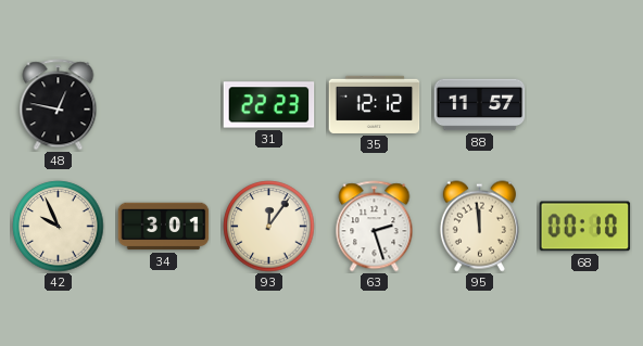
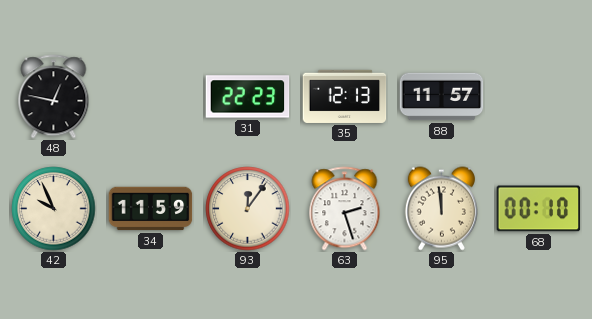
35: 12:12 -> 12:13 (345, 96)
34: 3:01 -> 11:59 (151, 209)
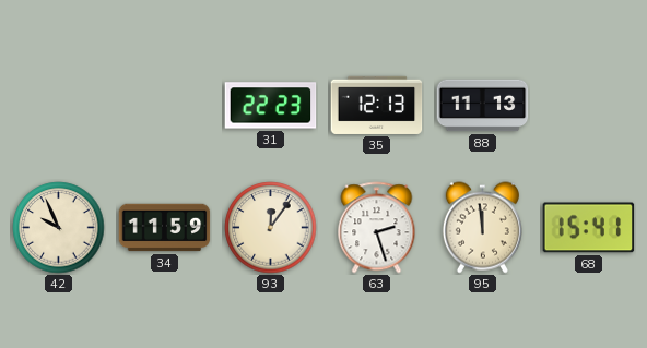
48: 12:47 -> none (54, 97)
88: 11:57 -> 11:13 (483, 106)
68: 00:10 -> 15:41 (589, 228)
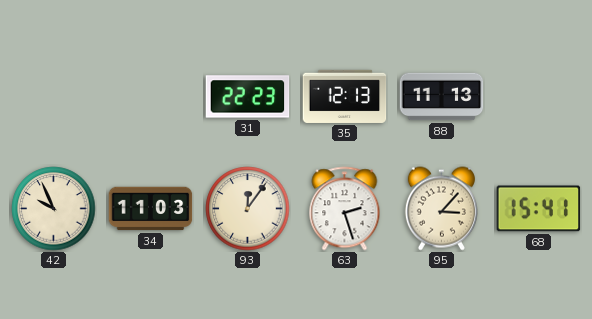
34: 11:59 -> 11:03 (151, 209)
95: 11:59 -> 3:07 (441, 209)
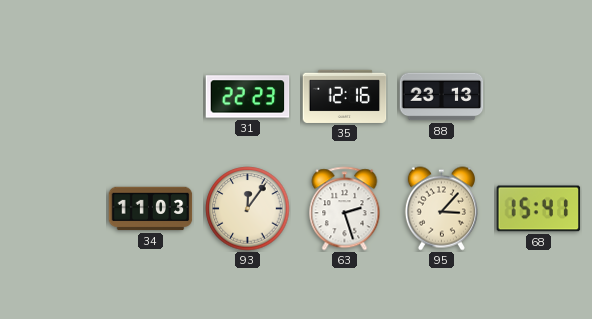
35: 12:13 -> 12:16 (345, 96)
88: 11:13 -> 23:13 (442, 97)
42: 9:56 -> none (54, 209)
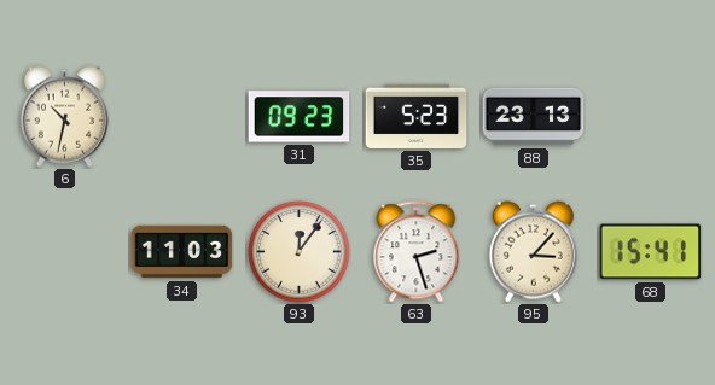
6: none -> 10:32 (64, 117)
31: 22:23 -> 09:23 (300, 117)
35: 12:16 -> 5:23 (417, 116)
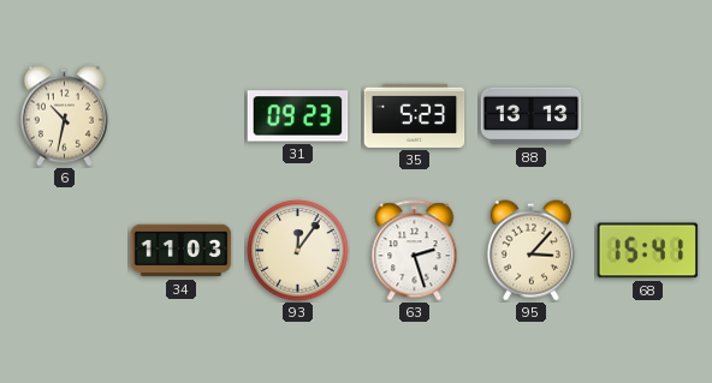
88: 23:13 -> 13:13 (532, 116)
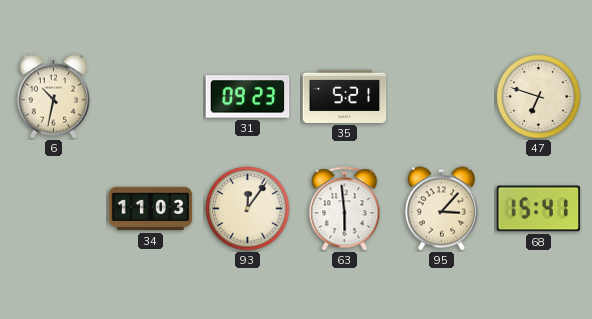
35: 5:23 -> 5:21 (345, 96)
88: 13:13 -> none (532, 116)
47: none -> 6:48 (539, 97)
63: 2:27 -> 5:59 (345, 209)
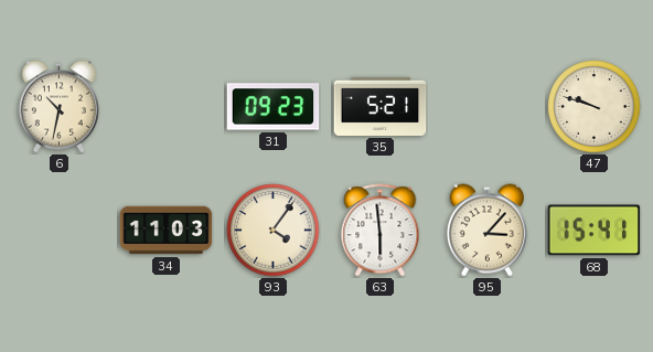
47: 6:48 -> 9:48 (595, 107)
93: 12:06 -> 4:06 (274, 231)
